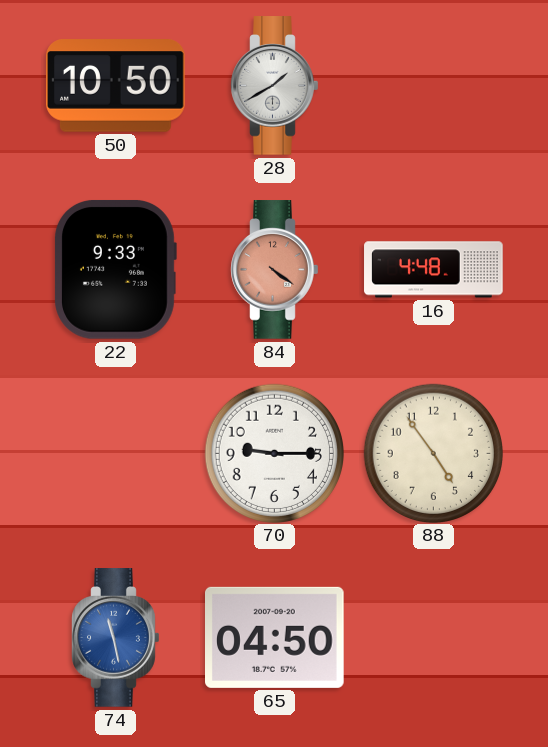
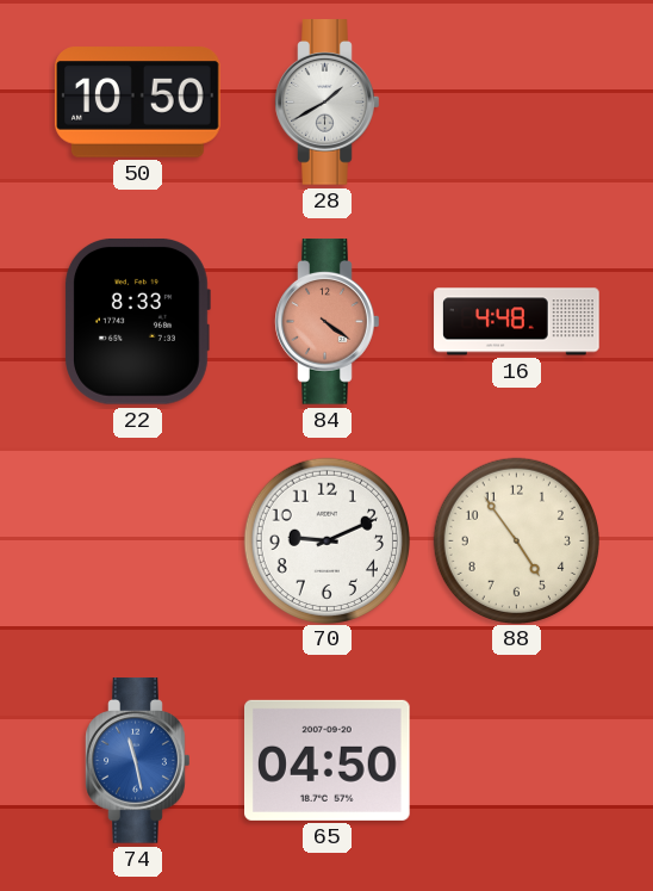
22: 9:33 -> 8:33 (137, 321)
70: 9:15 -> 9:11 (326, 540)
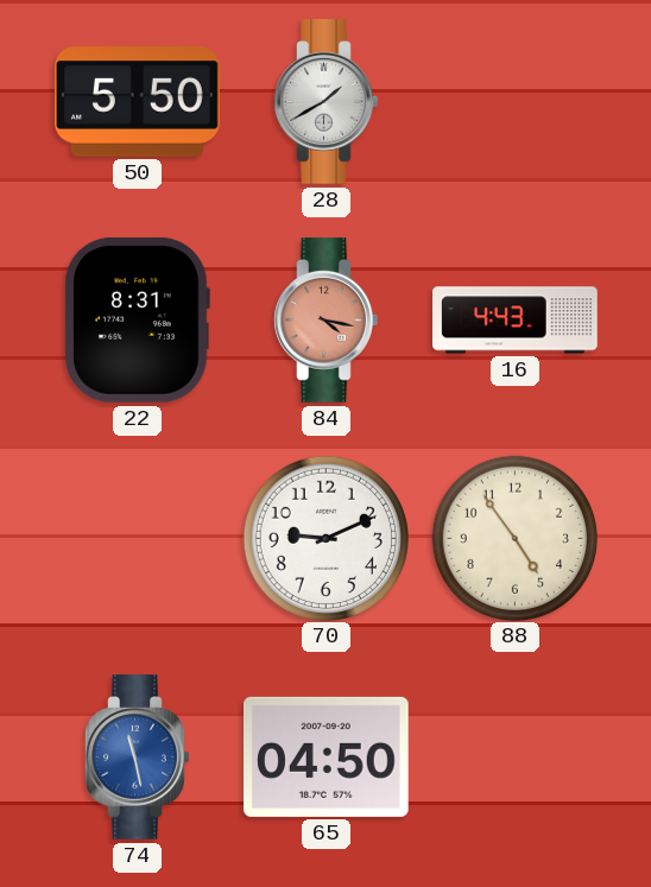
50: 10:50 -> 5:50 (138, 102)
22: 8:33 -> 8:31 (137, 319)
84: 4:21 -> 4:17 (327, 321)
16: 4:48 -> 4:43 (516, 321)
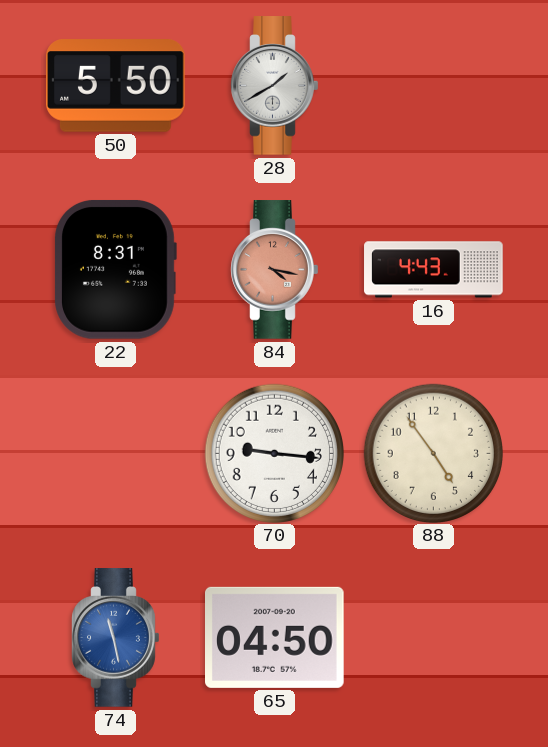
70: 9:11 -> 9:16 (274, 453)
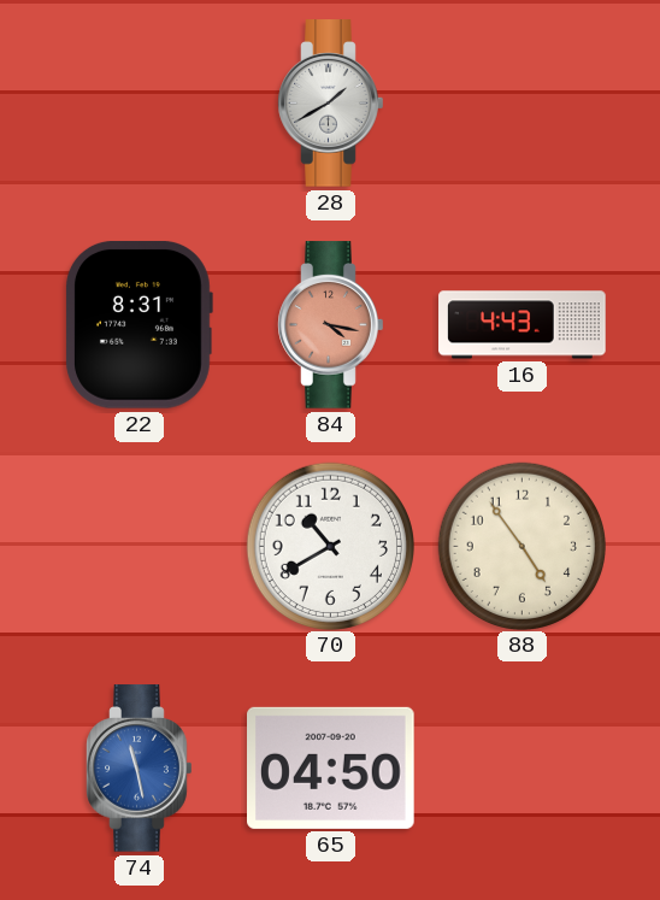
50: 5:50 -> none (116, 86)
70: 9:16 -> 10:40 (330, 546)
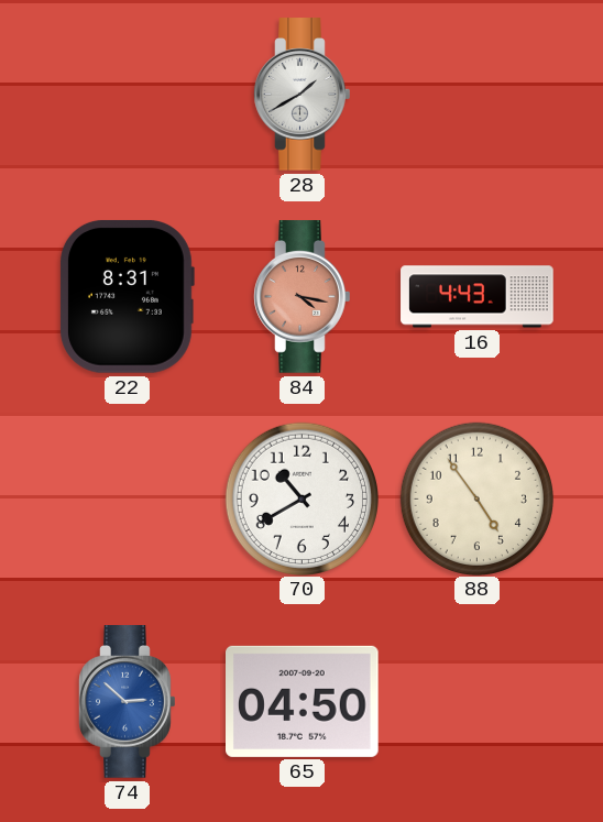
74: 11:28 -> 2:52 (128, 702)
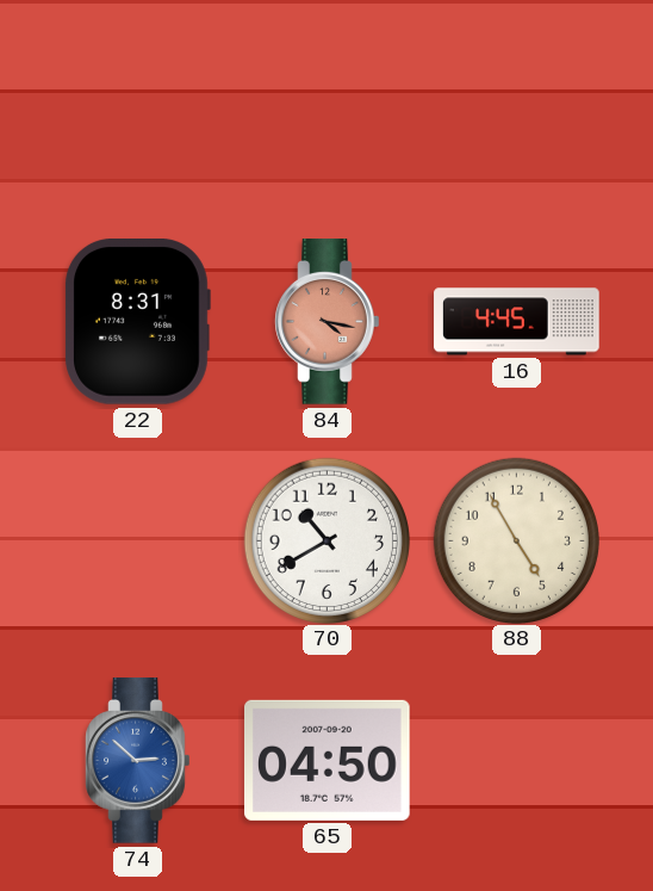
28: 1:40 -> none (303, 95)
16: 4:43 -> 4:45 (517, 322)
88: 4:54 -> 4:55 (516, 540)
